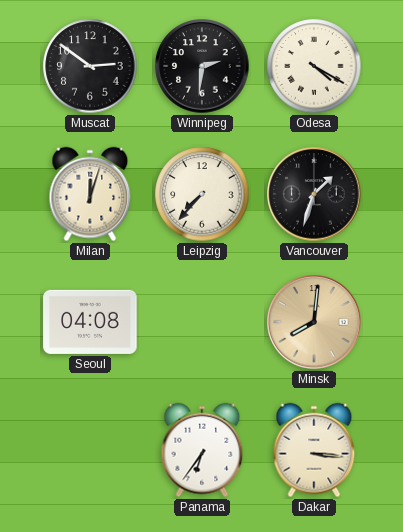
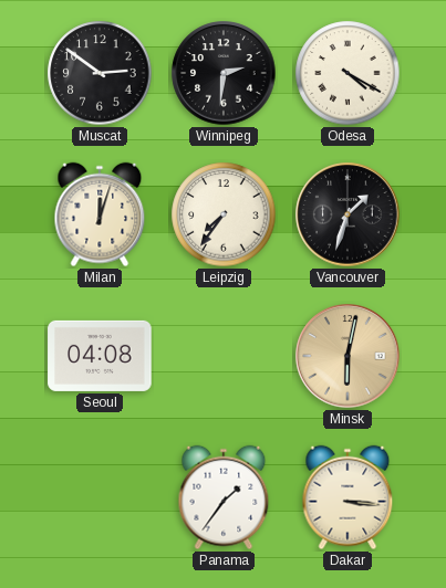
Leipzig: 7:37 -> 7:36 (224, 214)
Minsk: 8:01 -> 6:02 (348, 356)
Panama: 6:36 -> 1:36 (224, 497)
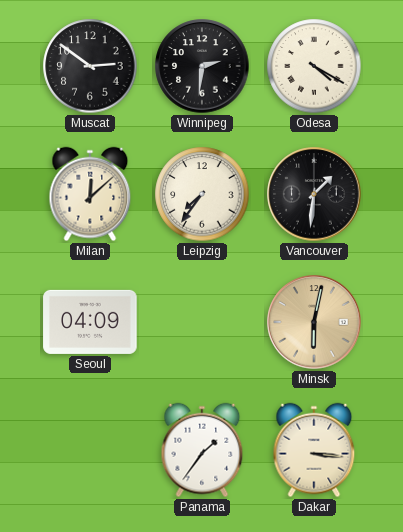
Milan: 12:03 -> 12:08 (90, 194)
Vancouver: 1:33 -> 1:31 (314, 194)
Seoul: 04:08 -> 04:09 (90, 322)
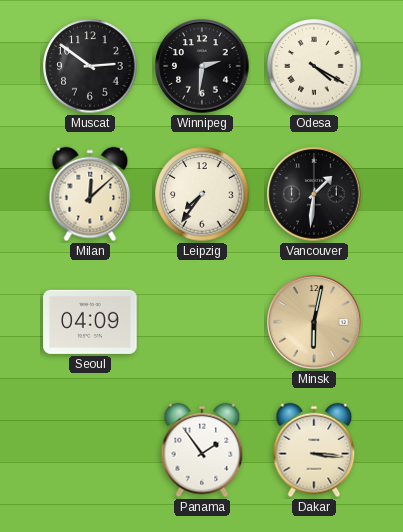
Panama: 1:36 -> 1:54 (202, 450)
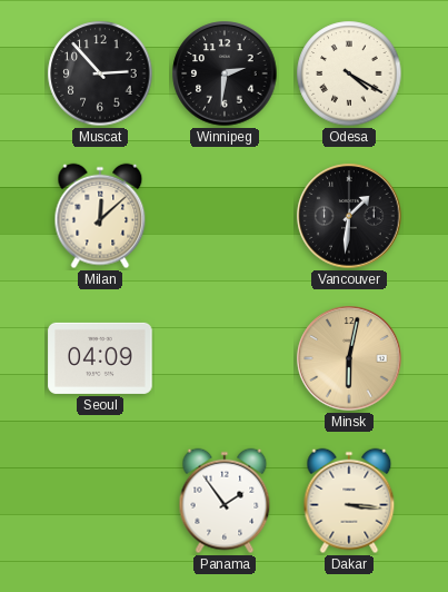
Muscat: 2:51 -> 2:53 (100, 73)
Leipzig: 7:36 -> none (202, 194)
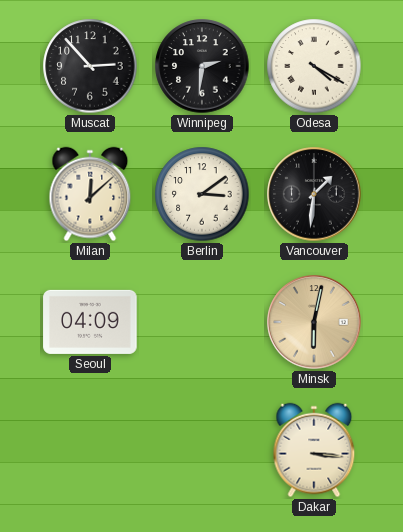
Berlin: none -> 3:09 (202, 194)
Panama: 1:54 -> none (225, 501)
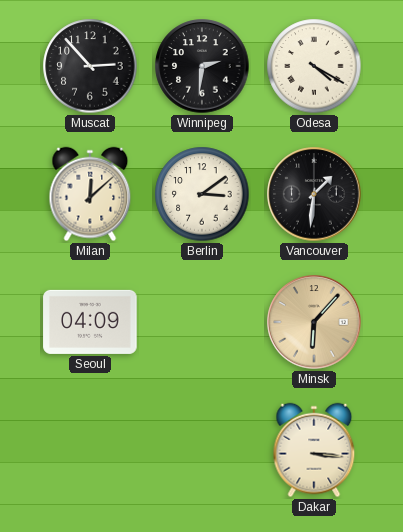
Minsk: 6:02 -> 6:07 (314, 322)
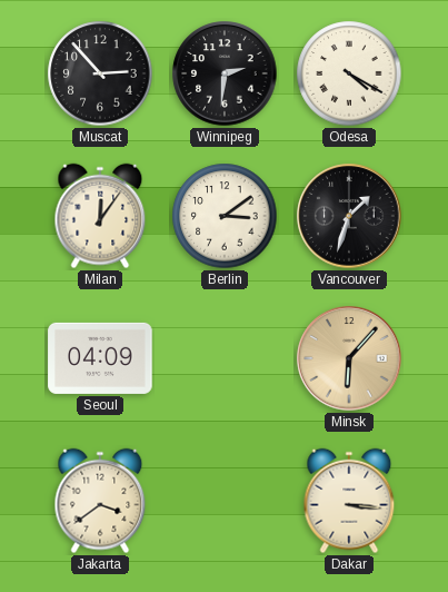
Milan: 12:08 -> 12:06 (100, 216)
Vancouver: 1:31 -> 1:33 (349, 216)
Jakarta: none -> 3:39 (100, 501)
